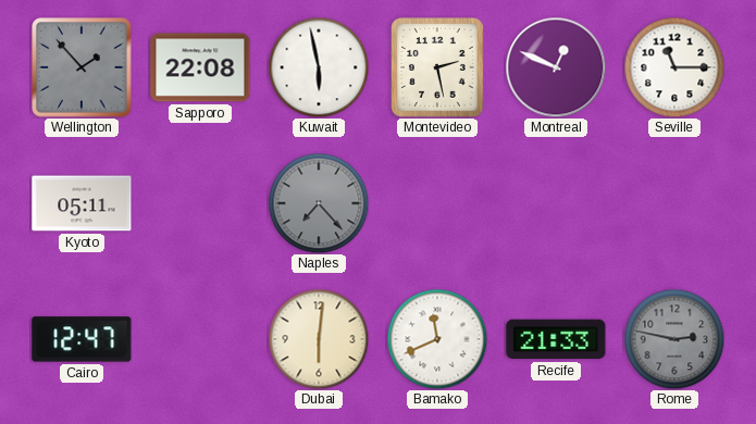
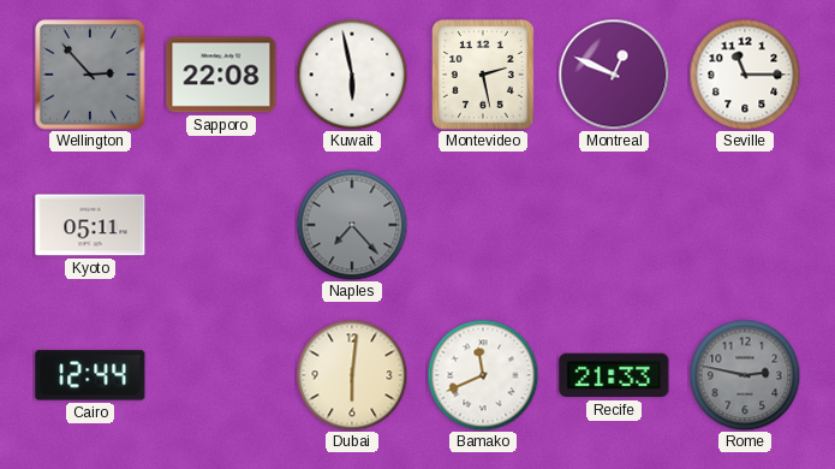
Wellington: 1:53 -> 2:53 (90, 75)
Cairo: 12:47 -> 12:44 (90, 375)
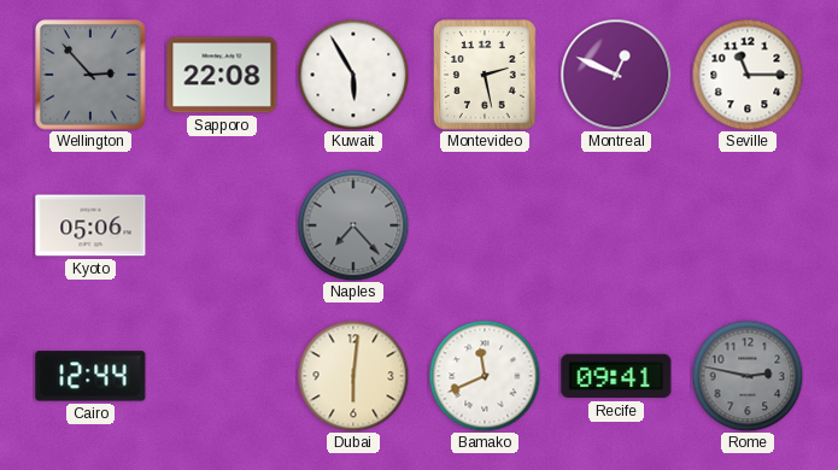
Kuwait: 5:58 -> 5:55 (353, 75)
Kyoto: 05:11 -> 05:06 (90, 225)
Recife: 21:33 -> 09:41 (616, 376)
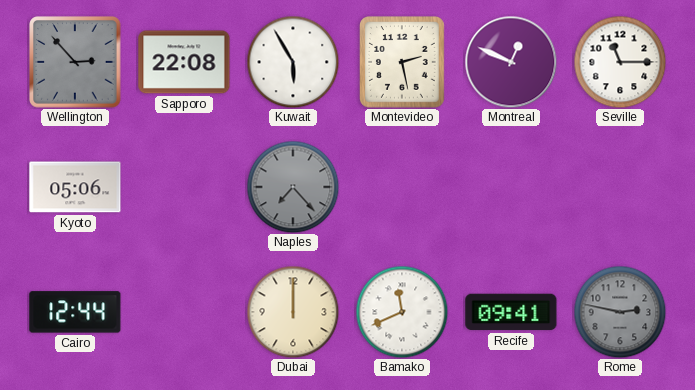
Dubai: 6:01 -> 12:00 (293, 312)
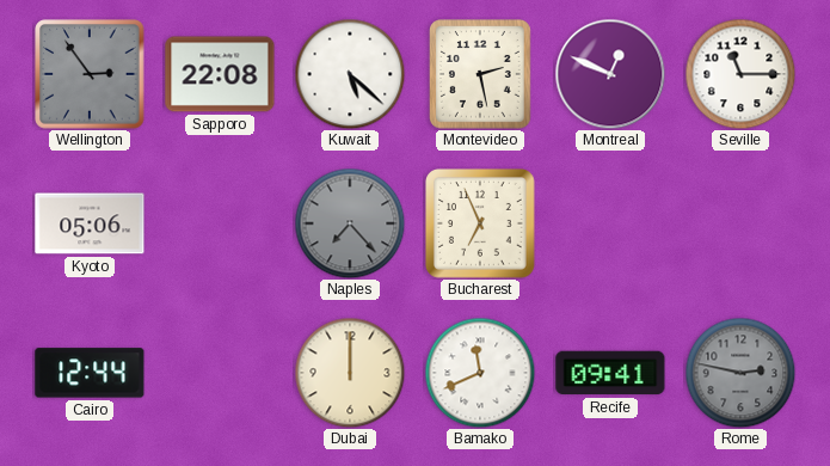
Wellington: 2:53 -> 2:54 (90, 74)
Kuwait: 5:55 -> 5:22 (350, 74)
Bucharest: none -> 6:56 (481, 225)
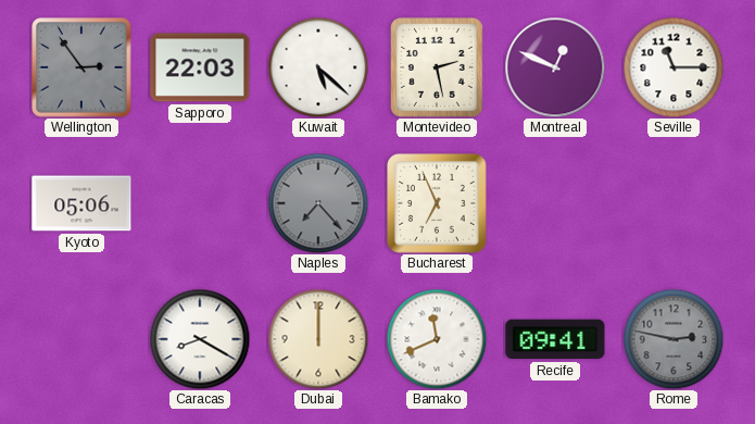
Sapporo: 22:08 -> 22:03 (200, 67)
Cairo: 12:44 -> none (90, 373)
Caracas: none -> 8:20 (200, 339)
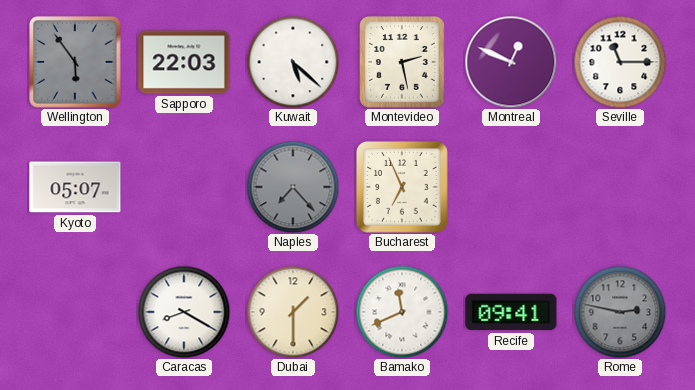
Wellington: 2:54 -> 5:54 (75, 62)
Kyoto: 05:06 -> 05:07 (75, 187)
Dubai: 12:00 -> 1:30 (293, 312)
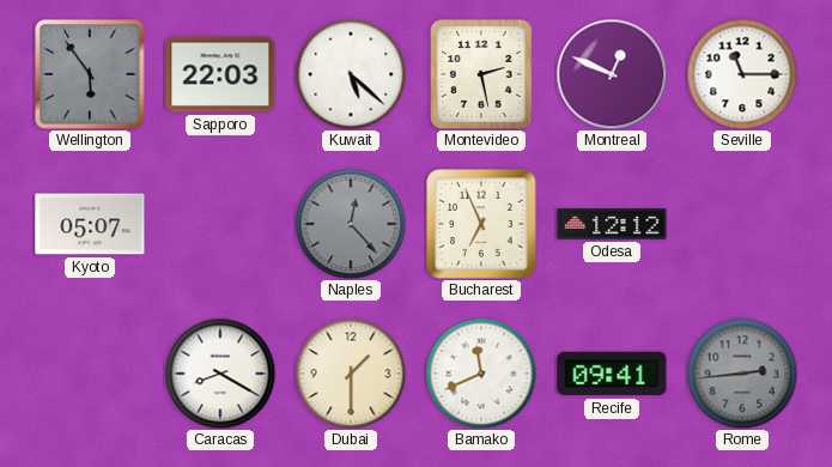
Naples: 7:23 -> 12:23 (351, 224)
Odesa: none -> 12:12 (612, 224)
Rome: 2:47 -> 2:44 (742, 374)
